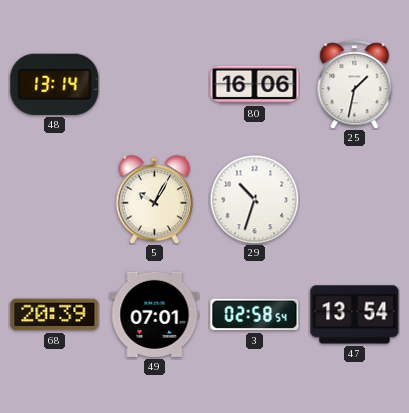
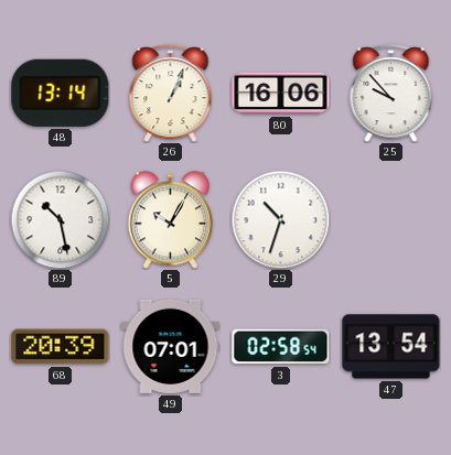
26: none -> 1:04 (171, 94)
25: 1:32 -> 9:53 (391, 94)
89: none -> 10:28 (60, 219)
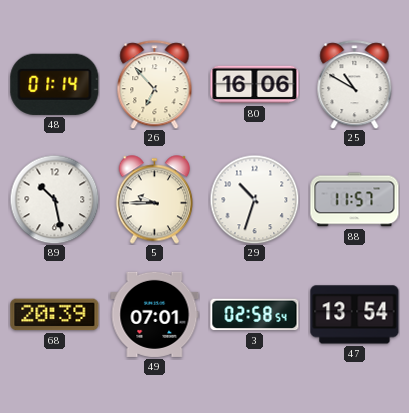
48: 13:14 -> 01:14 (55, 84)
26: 1:04 -> 6:53 (155, 85)
25: 9:53 -> 10:50 (355, 85)
5: 10:05 -> 9:45 (155, 200)
88: none -> 11:57 (355, 200)
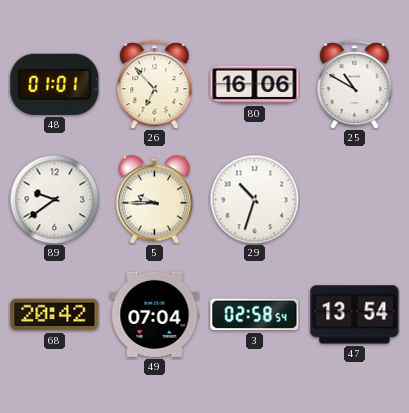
48: 01:14 -> 01:01 (55, 84)
89: 10:28 -> 9:39 (54, 199)
88: 11:57 -> none (355, 200)
68: 20:39 -> 20:42 (55, 315)
49: 07:01 -> 07:04 (155, 314)
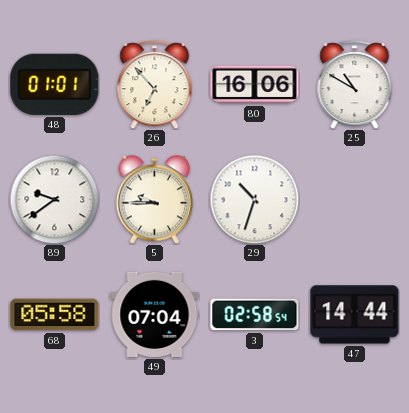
68: 20:42 -> 05:58 (55, 315)
47: 13:54 -> 14:44 (355, 315)
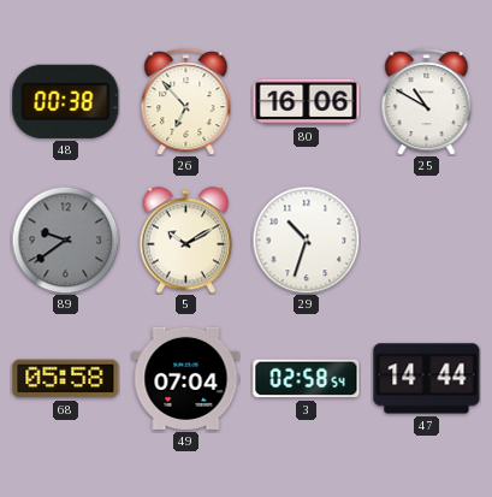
48: 01:01 -> 00:38 (66, 101)
89 dial: white -> grey (65, 239)
5: 9:45 -> 10:10 (186, 241)
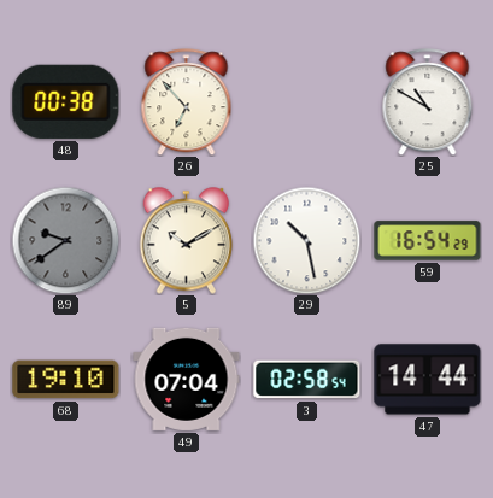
80: 16:06 -> none (307, 102)
29: 10:33 -> 10:28 (306, 240)
59: none -> 16:54 (428, 241)
68: 05:58 -> 19:10 (66, 380)
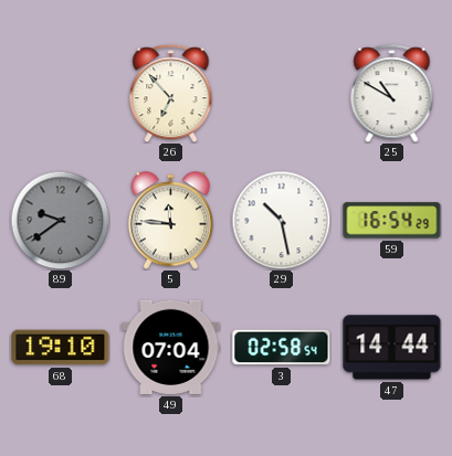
48: 00:38 -> none (66, 101)
5: 10:10 -> 11:46 (171, 221)
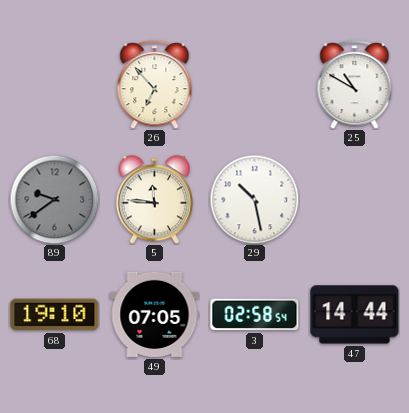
59: 16:54 -> none (392, 221)
49: 07:04 -> 07:05 (155, 314)
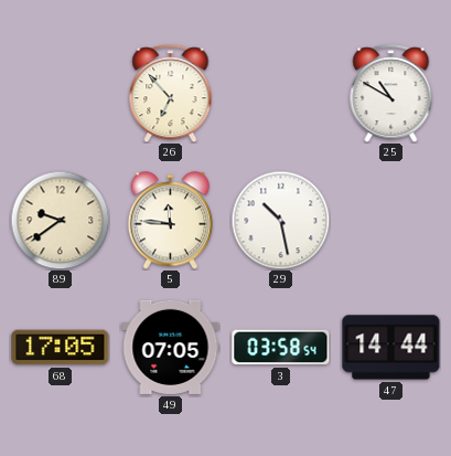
89 dial: grey -> cream (60, 220)
68: 19:10 -> 17:05 (61, 348)
3: 02:58 -> 03:58 (281, 348)
